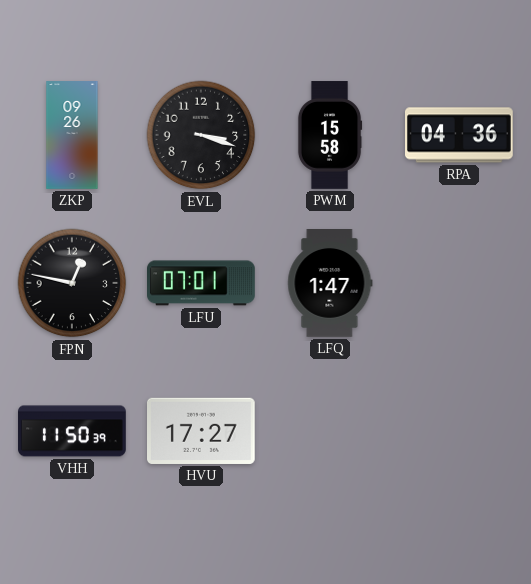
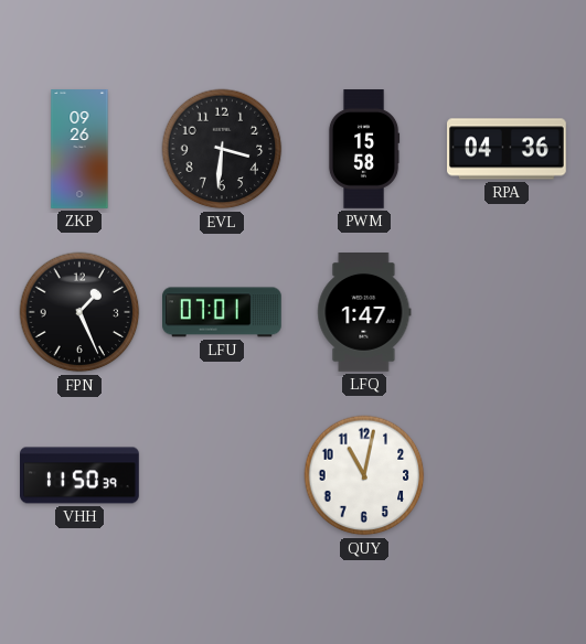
EVL: 3:18 -> 3:31 (222, 149)
FPN: 12:47 -> 1:26 (79, 312)
HVU: 17:27 -> none (202, 431)
QUY: none -> 11:02 (364, 475)
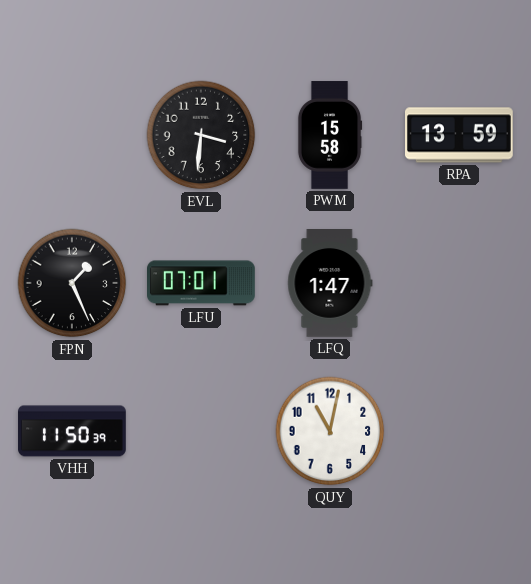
ZKP: 09:26 -> none (79, 149)
RPA: 04:36 -> 13:59 (460, 135)
